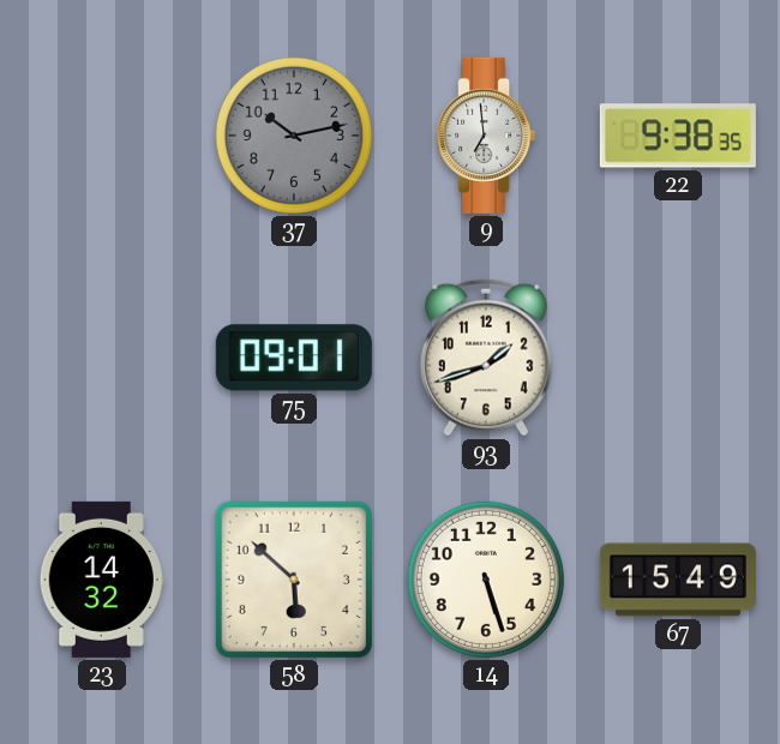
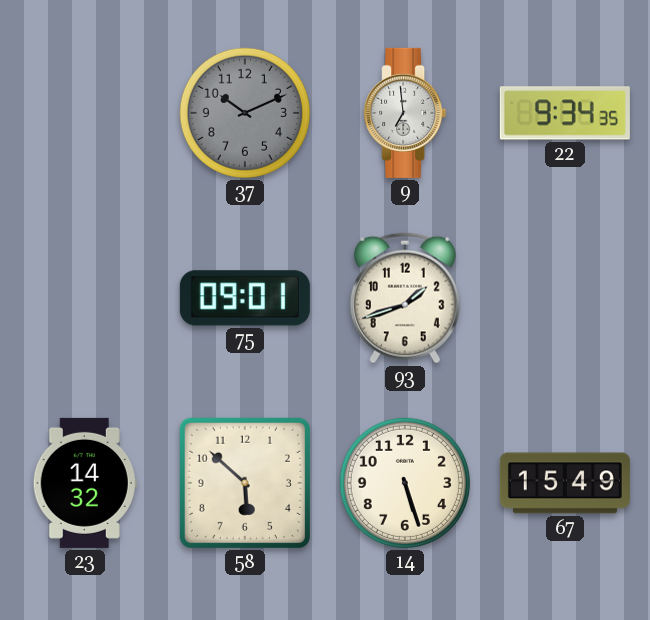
37: 10:13 -> 10:11 (245, 113)
22: 9:38 -> 9:34 (565, 113)
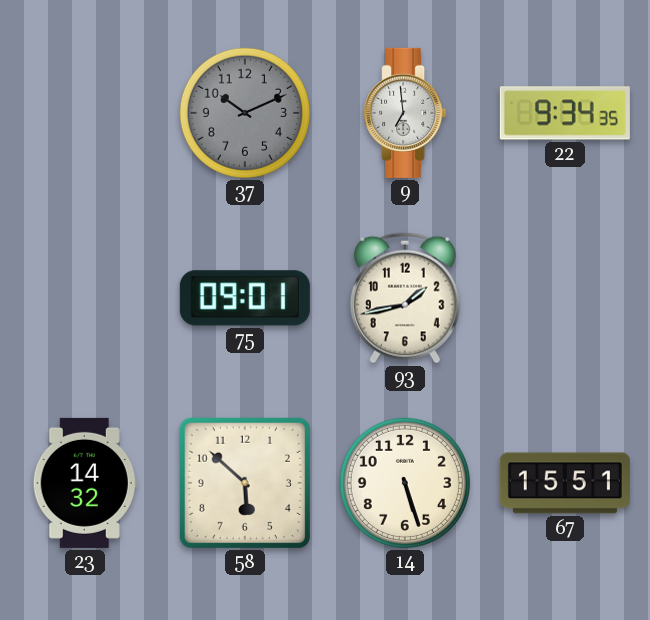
93: 1:42 -> 1:43 (405, 298)
67: 15:49 -> 15:51 (565, 483)
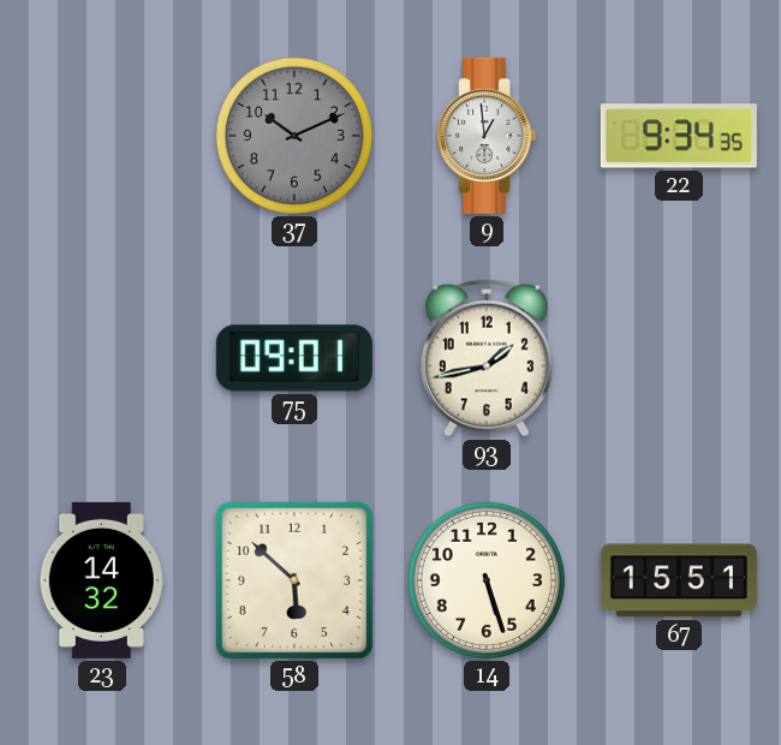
9: 6:59 -> 12:59 (487, 136)
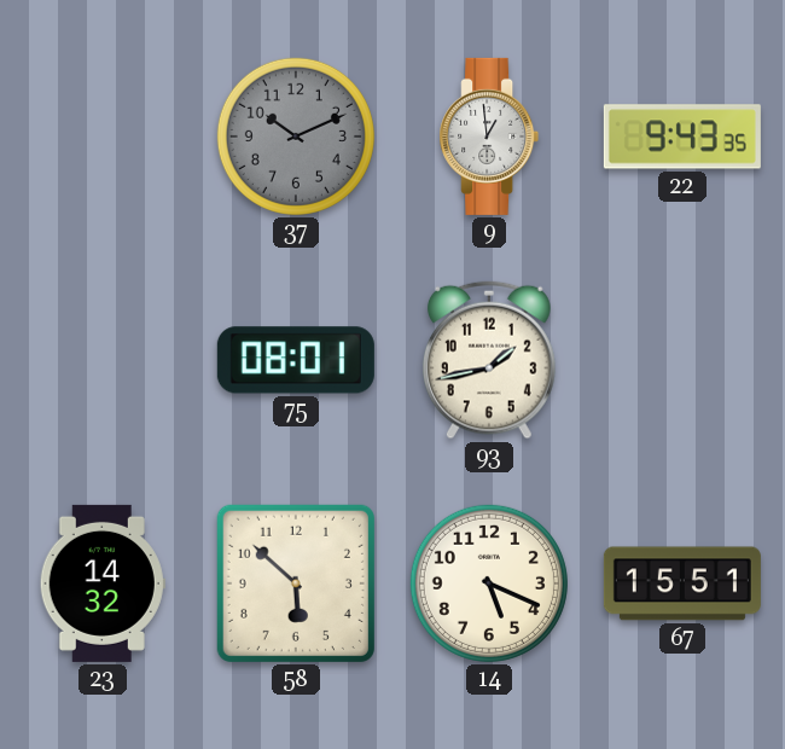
22: 9:34 -> 9:43 (682, 137)
75: 09:01 -> 08:01 (296, 360)
14: 5:27 -> 5:19 (489, 583)
